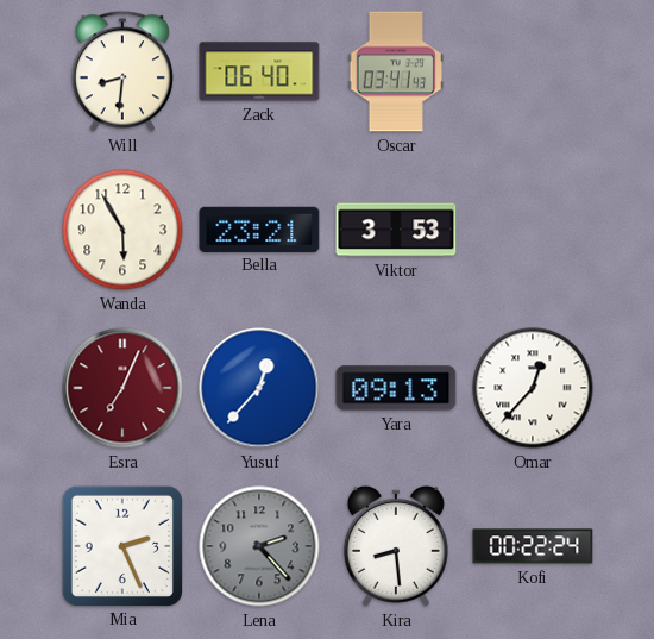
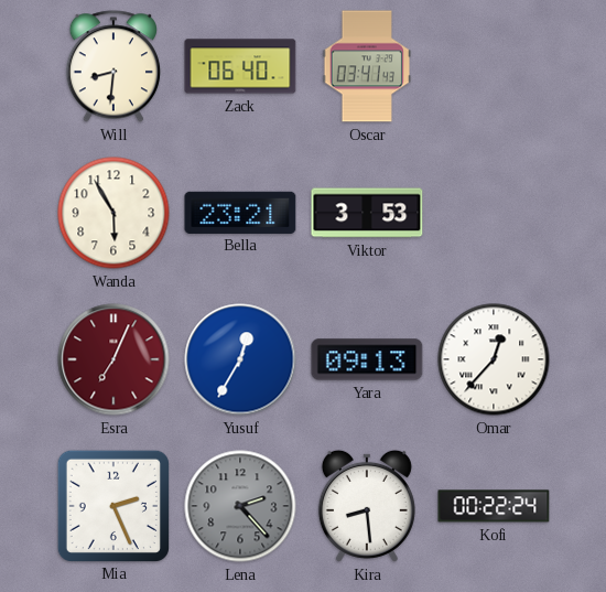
Yusuf: 12:37 -> 12:35 (240, 359)
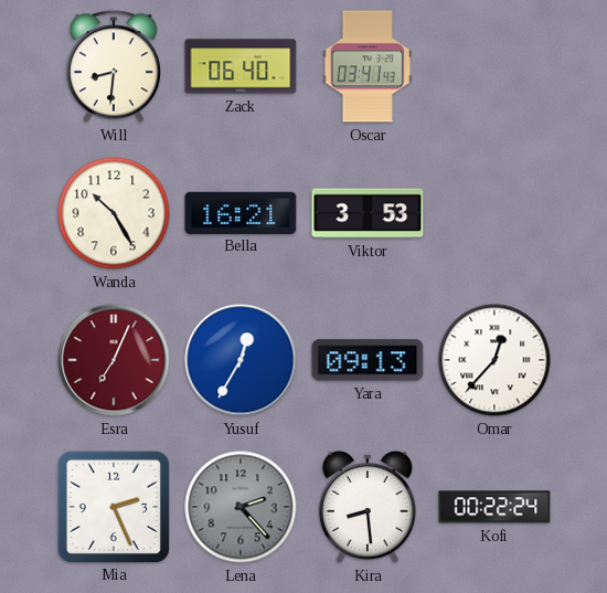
Wanda: 5:55 -> 10:25 (114, 213)
Bella: 23:21 -> 16:21 (241, 212)
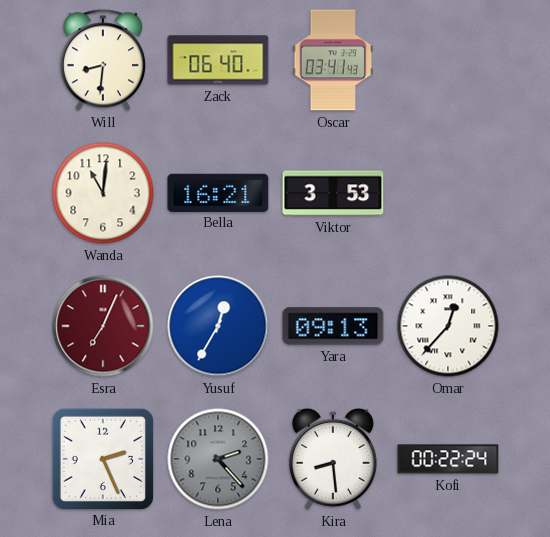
Wanda: 10:25 -> 11:01 (103, 193)
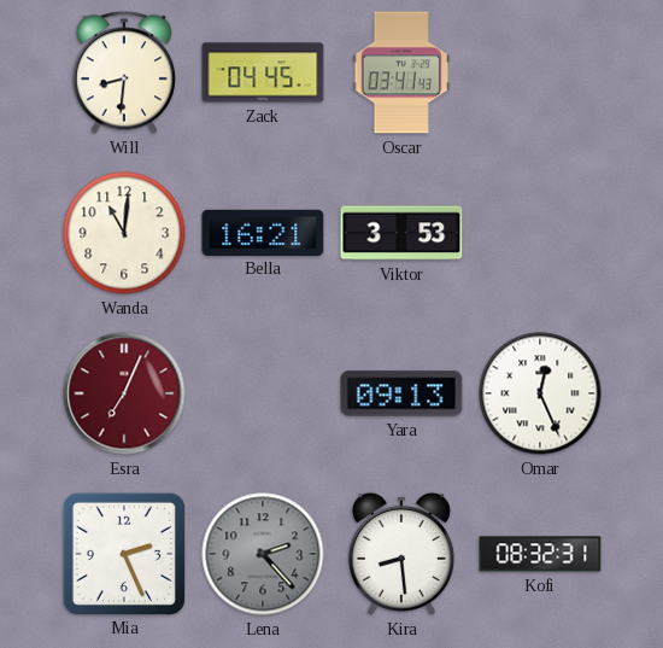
Zack: 06:40 -> 04:45 (263, 72)
Yusuf: 12:35 -> none (218, 326)
Omar: 12:37 -> 12:26 (540, 393)
Kofi: 00:22 -> 08:32 (540, 554)
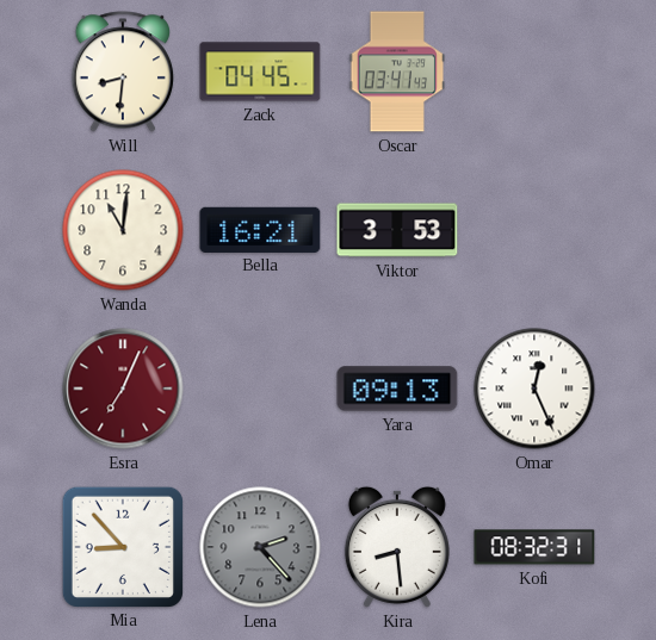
Mia: 2:26 -> 8:53 (122, 546)
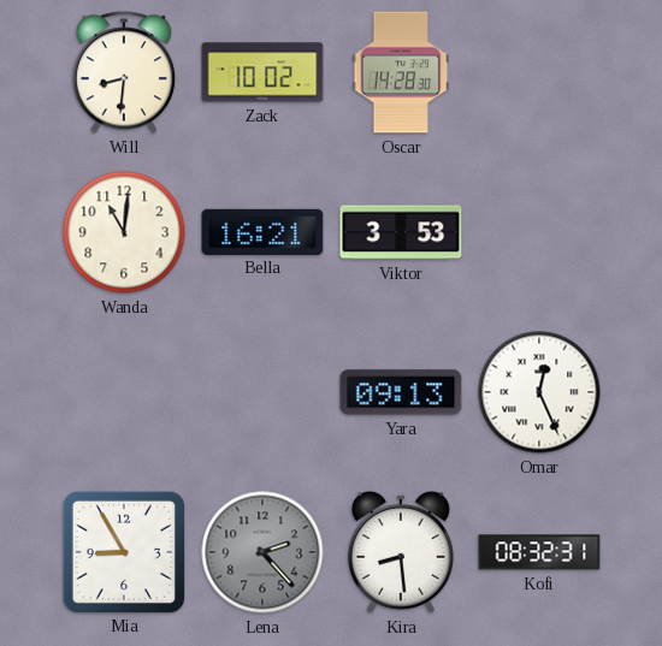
Zack: 04:45 -> 10:02 (262, 72)
Oscar: 03:41 -> 14:28 (401, 72)
Esra: 7:04 -> none (123, 389)
Mia: 8:53 -> 8:55 (123, 551)
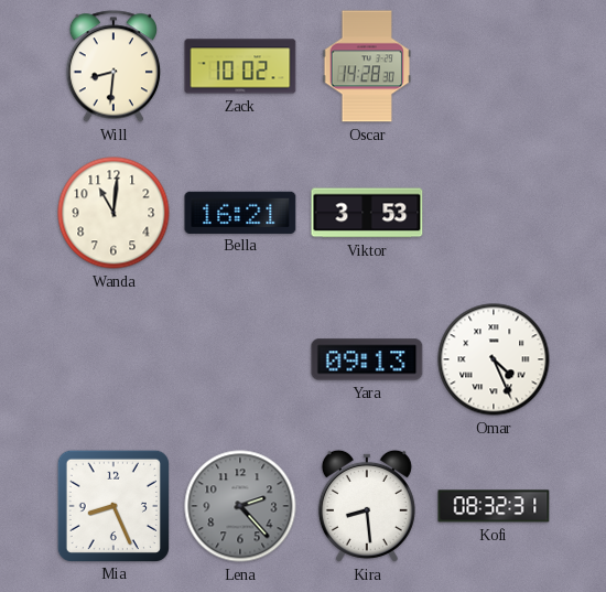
Omar: 12:26 -> 4:26 (494, 359)
Mia: 8:55 -> 8:26 (112, 505)
